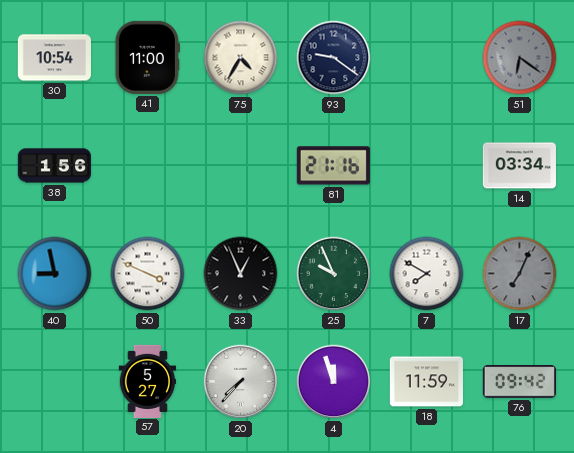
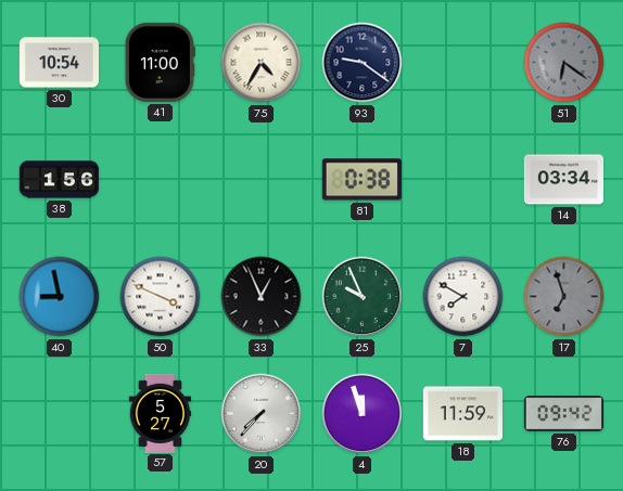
81: 21:16 -> 0:38 (361, 180)
17: 7:04 -> 6:57 (564, 297)
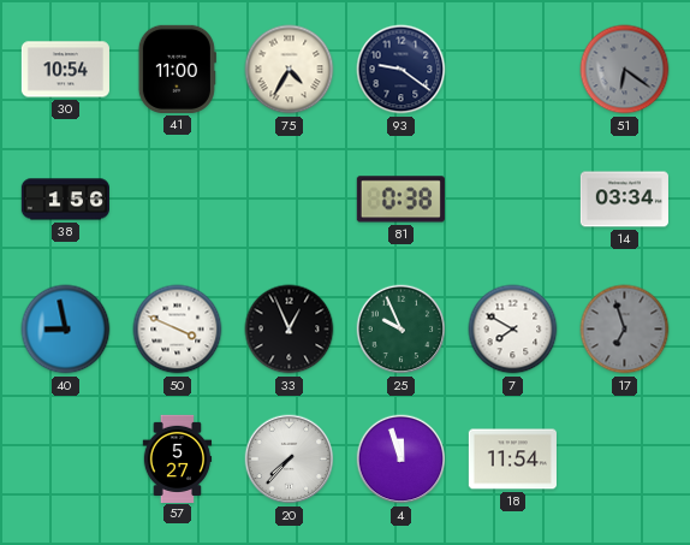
18: 11:59 -> 11:54 (512, 460)
76: 09:42 -> none (563, 414)
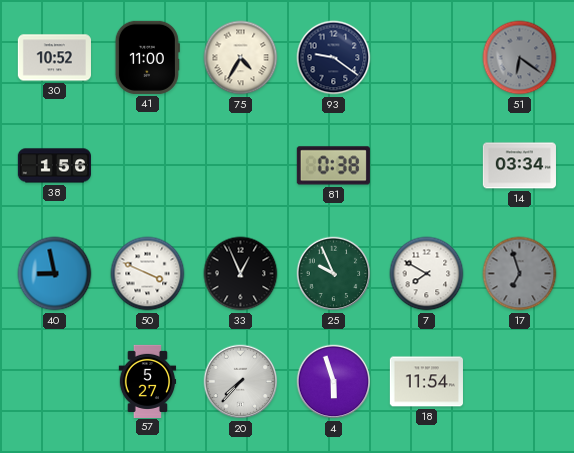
30: 10:54 -> 10:52 (54, 58)
4: 11:57 -> 5:57 (334, 382)
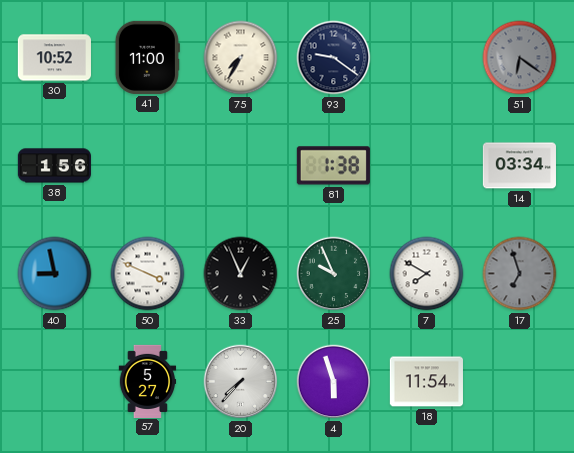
75: 4:35 -> 7:35 (241, 58)
81: 0:38 -> 1:38 (333, 166)
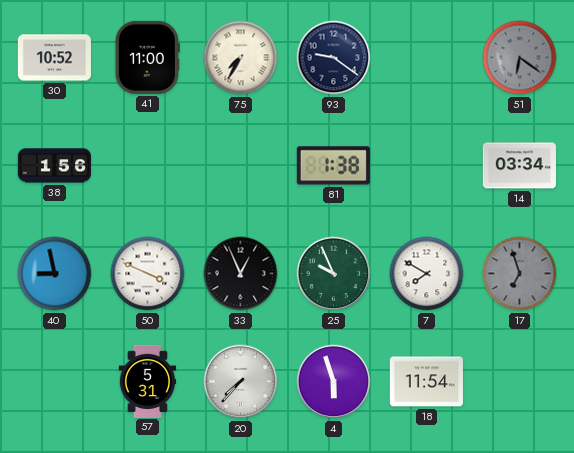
57: 5:27 -> 5:31 (148, 381)
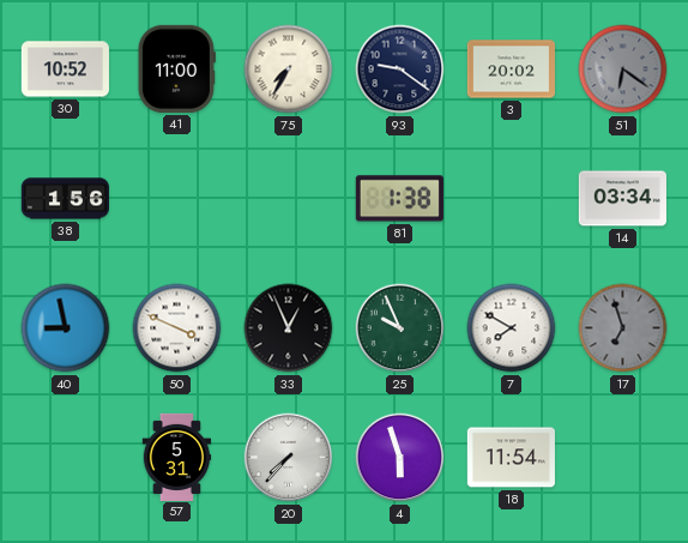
3: none -> 20:02 (511, 70)
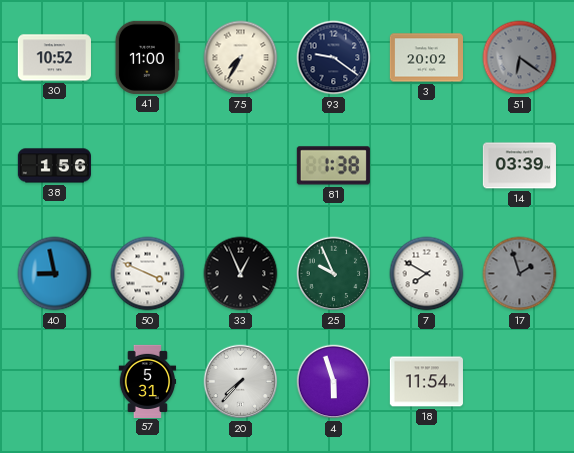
14: 03:34 -> 03:39 (519, 166)
17: 6:57 -> 1:57 (520, 274)
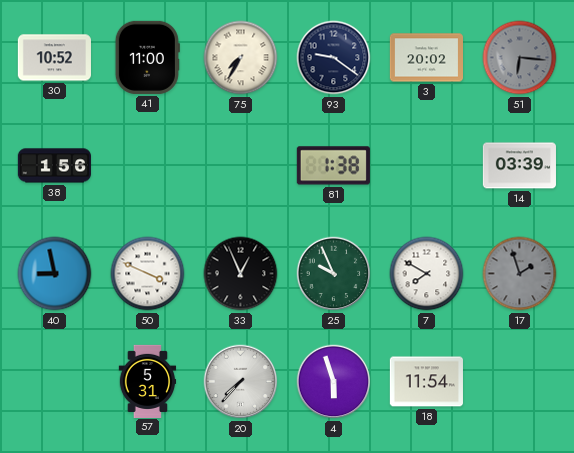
51: 6:21 -> 6:16 (520, 58)
